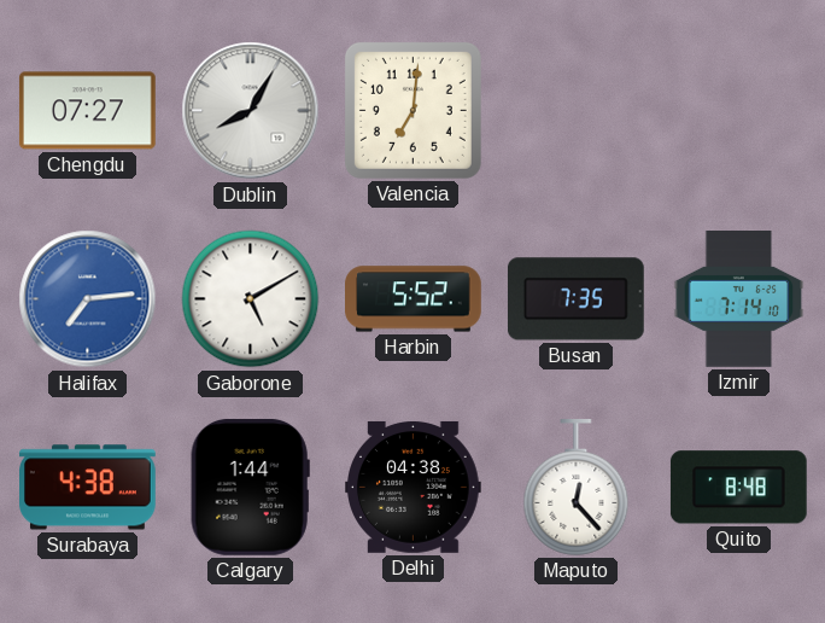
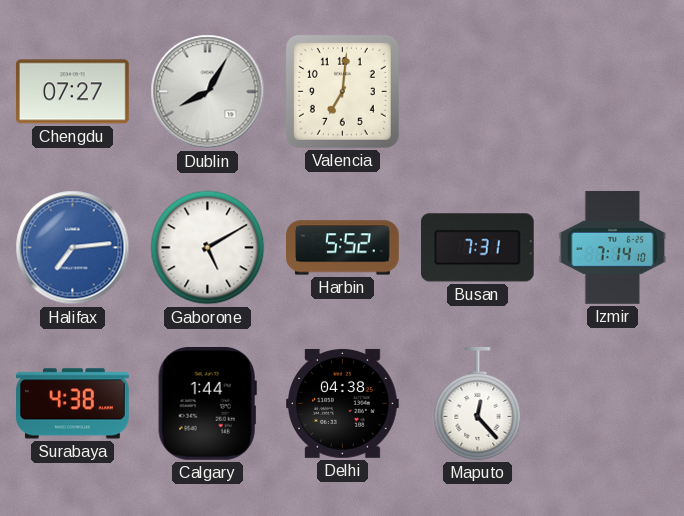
Busan: 7:35 -> 7:31 (477, 248)
Quito: 8:48 -> none (738, 488)
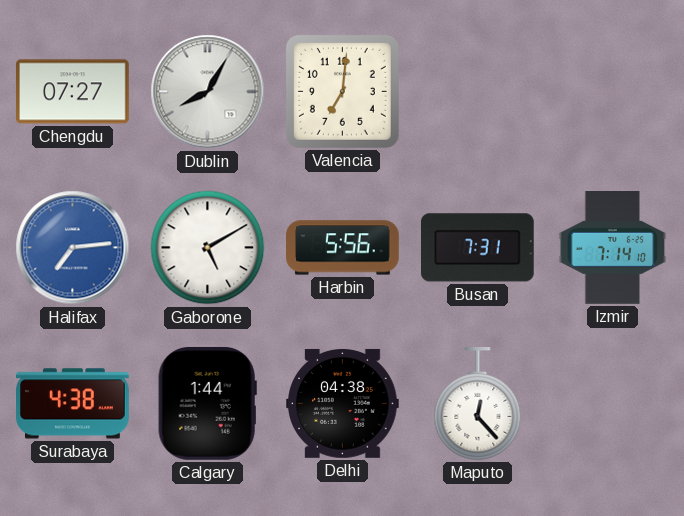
Harbin: 5:52 -> 5:56 (343, 248)
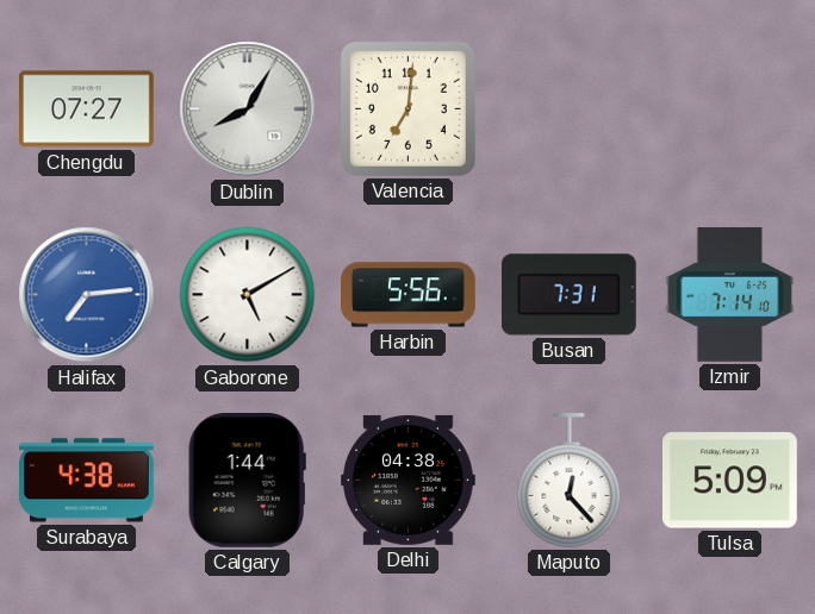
Tulsa: none -> 5:09 (730, 481)
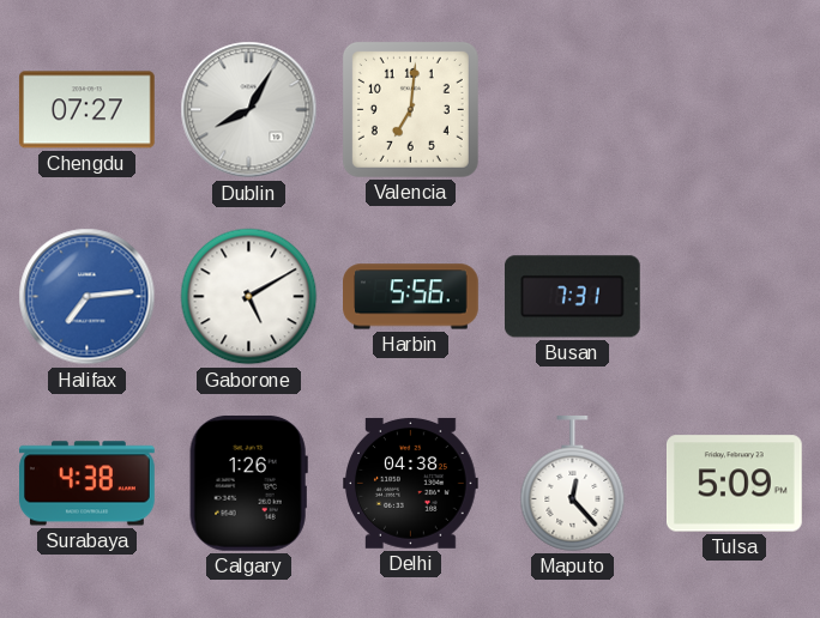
Izmir: 7:14 -> none (730, 295)
Calgary: 1:44 -> 1:26 (248, 483)
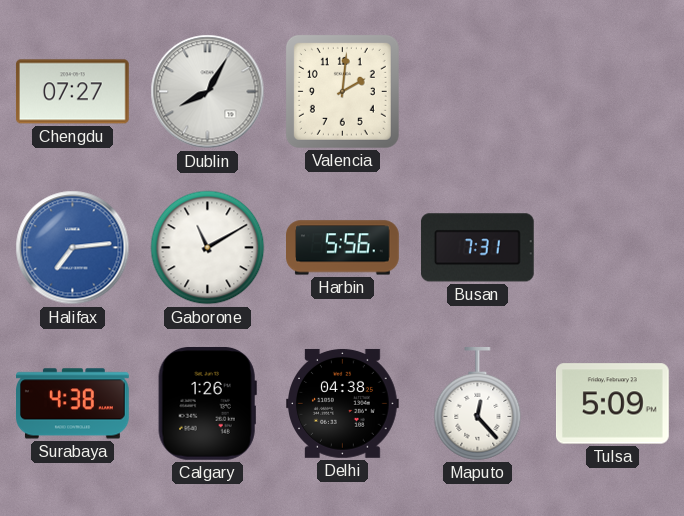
Valencia: 7:01 -> 2:01 (342, 91)
Gaborone: 5:10 -> 11:10 (208, 248)
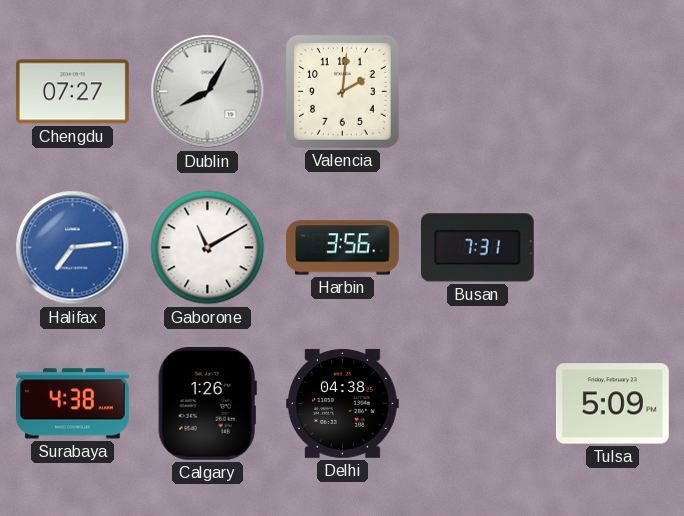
Harbin: 5:56 -> 3:56 (343, 248)
Maputo: 12:23 -> none (478, 404)
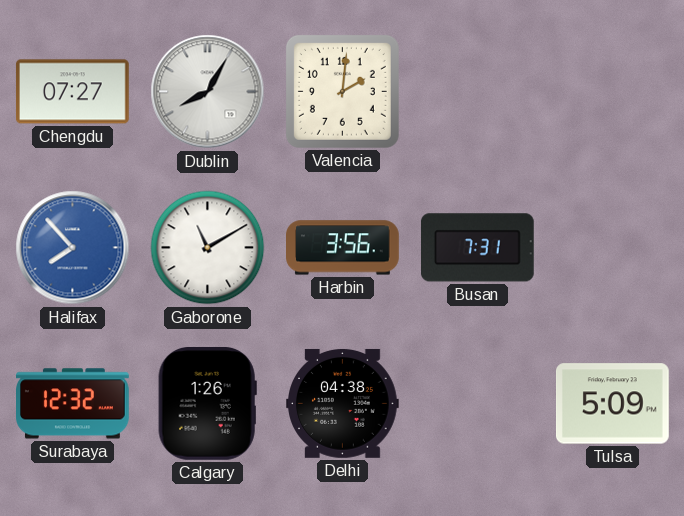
Halifax: 7:14 -> 7:53 (73, 248)
Surabaya: 4:38 -> 12:32 (73, 404)
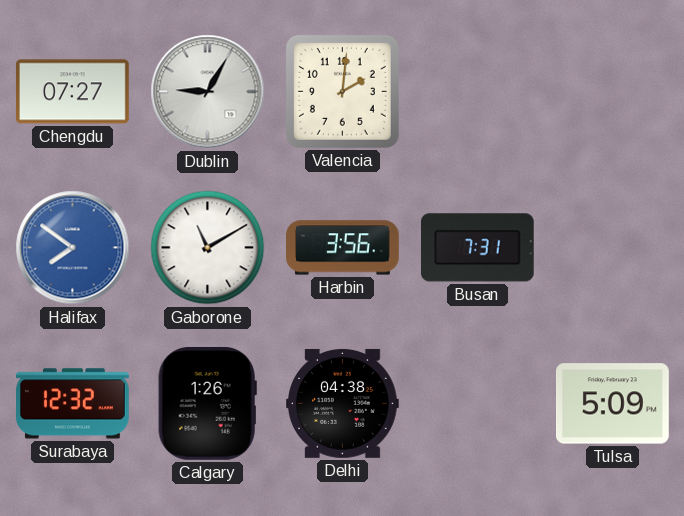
Dublin: 8:05 -> 9:05 (208, 92)
Halifax: 7:53 -> 7:51 (73, 248)
